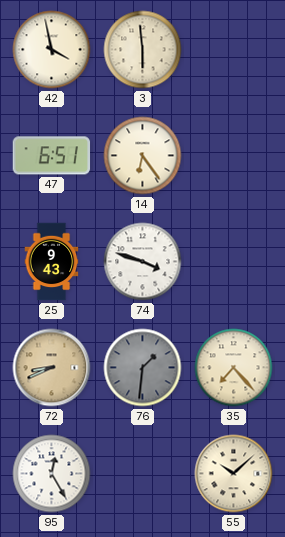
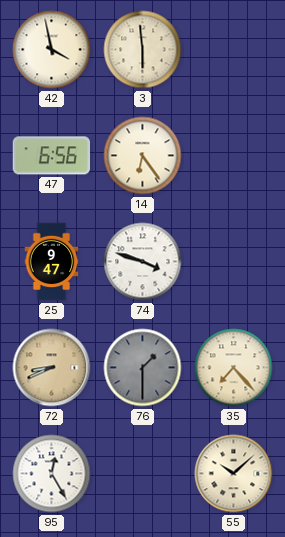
47: 6:51 -> 6:56 (52, 156)
25: 9:43 -> 9:47 (52, 262)
76: 1:31 -> 1:30 (143, 368)
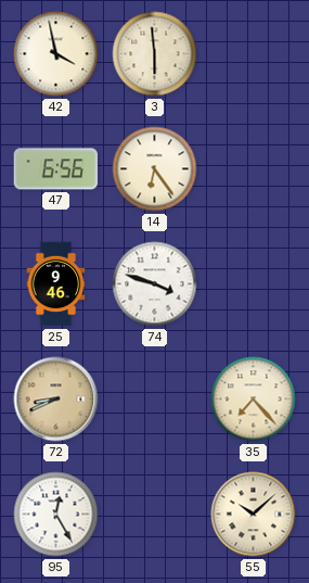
25: 9:47 -> 9:46 (56, 284)
76: 1:30 -> none (143, 368)
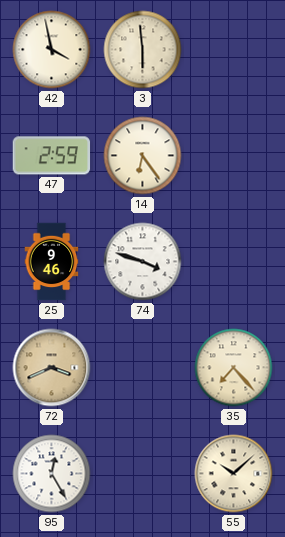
47: 6:56 -> 2:59 (52, 156)
72: 8:41 -> 3:41 (52, 368)
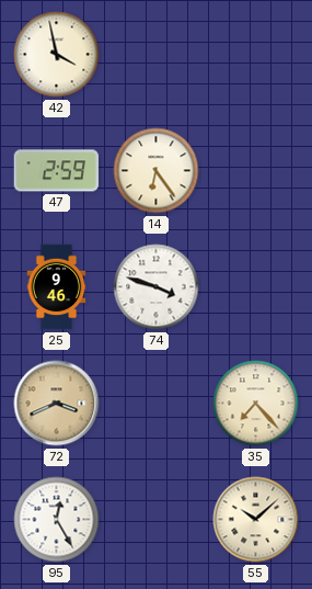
3: 5:59 -> none (143, 50)
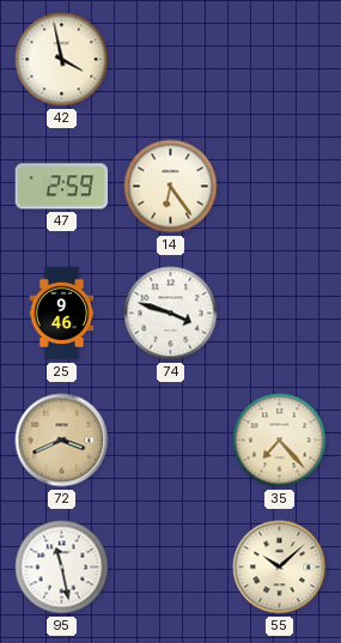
95: 12:25 -> 11:28 (62, 568)
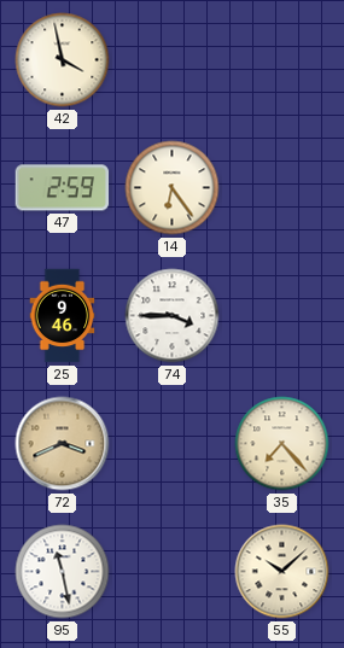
74: 3:48 -> 3:45 (173, 316)
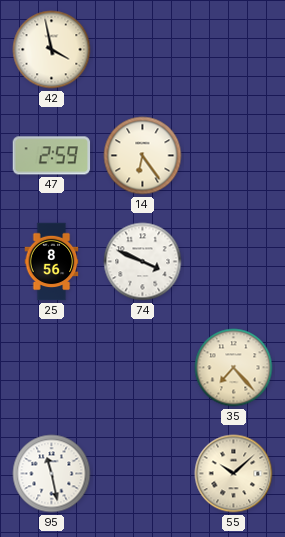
25: 9:46 -> 8:56 (52, 262)
74: 3:45 -> 3:49 (143, 262)
72: 3:41 -> none (63, 444)
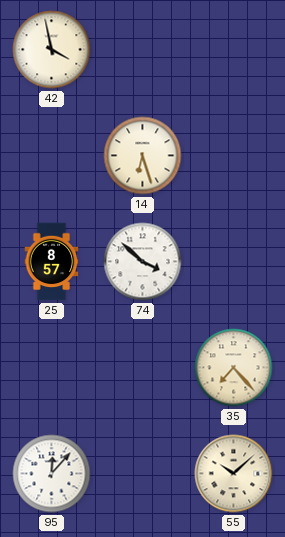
47: 2:59 -> none (52, 156)
14: 6:24 -> 6:27 (143, 156)
25: 8:56 -> 8:57 (52, 262)
74: 3:49 -> 3:52 (143, 262)
95: 11:28 -> 12:07 (52, 474)
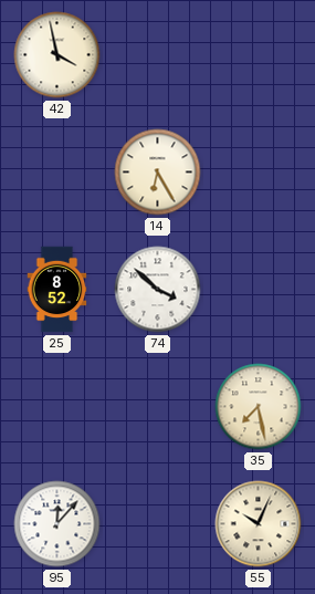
14: 6:27 -> 6:25 (158, 173)
25: 8:57 -> 8:52 (57, 290)
35: 7:23 -> 7:28 (259, 407)
55: 10:08 -> 10:04 (259, 524)
